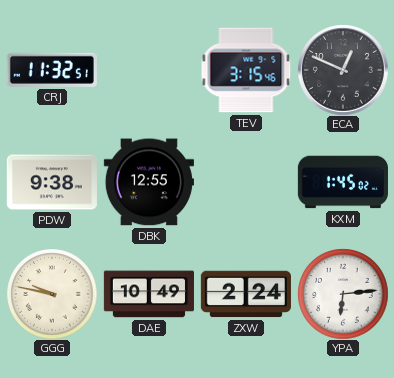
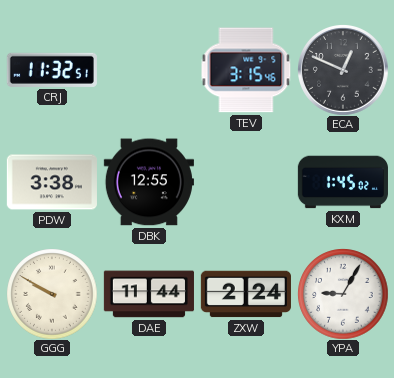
PDW: 9:38 -> 3:38 (52, 182)
GGG: 9:47 -> 9:50 (52, 294)
DAE: 10:49 -> 11:44 (149, 294)
YPA: 6:14 -> 9:05 (343, 294)
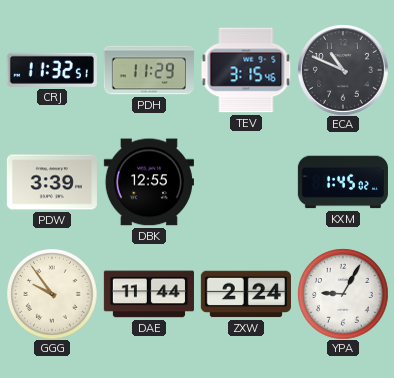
PDH: none -> 11:29 (149, 70)
ECA: 12:49 -> 10:49 (343, 70)
PDW: 3:38 -> 3:39 (52, 182)
GGG: 9:50 -> 9:54 (52, 294)
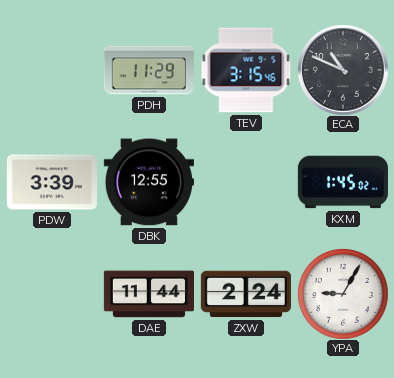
CRJ: 11:32 -> none (52, 70)
GGG: 9:54 -> none (52, 294)
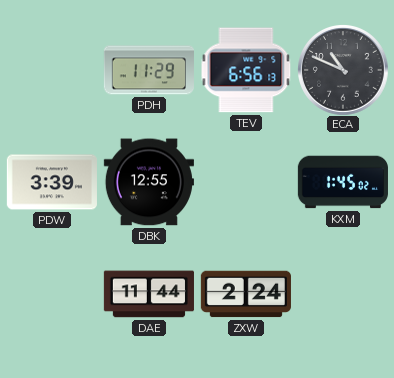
TEV: 3:15 -> 6:56 (246, 70)
YPA: 9:05 -> none (343, 294)
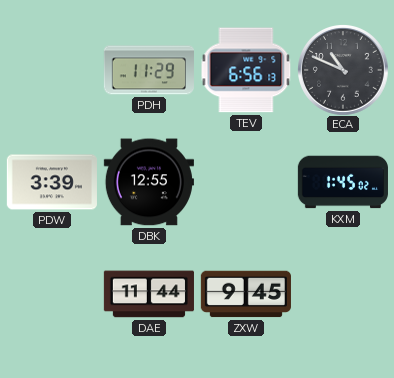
ZXW: 2:24 -> 9:45 (246, 294)
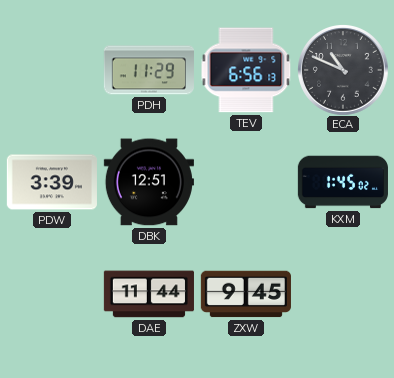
DBK: 12:55 -> 12:51 (149, 182)
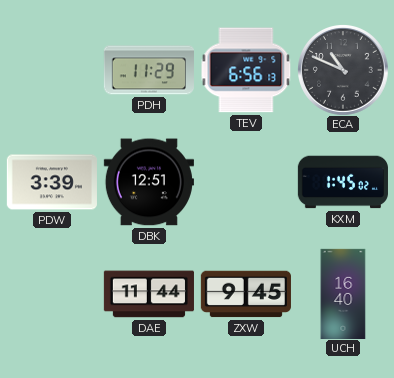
UCH: none -> 16:40 (343, 293)
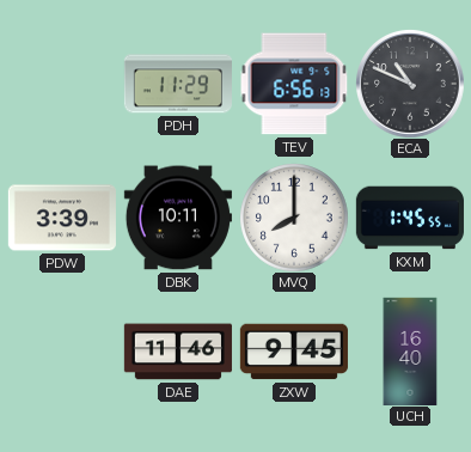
DBK: 12:51 -> 10:11 (178, 218)
MVQ: none -> 8:00 (294, 218)
KXM: 1:45:02 -> 1:45:55 (410, 218)
DAE: 11:44 -> 11:46 (178, 352)
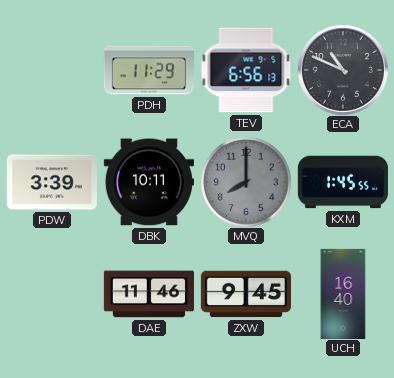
MVQ dial: white -> grey (246, 182)
